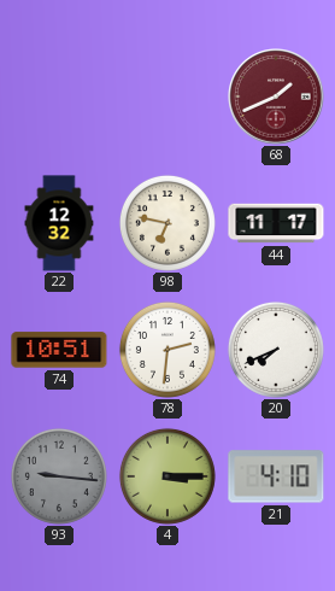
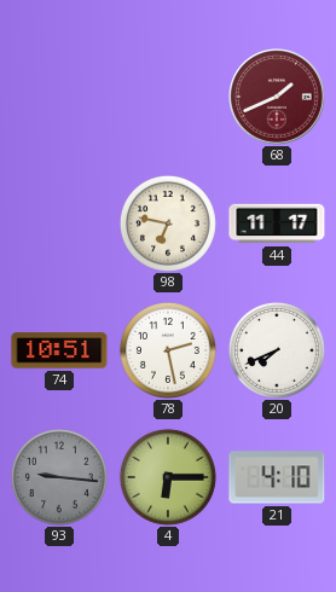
22: 12:32 -> none (59, 223)
78: 2:31 -> 2:28 (168, 350)
4: 3:15 -> 6:15 (168, 477)
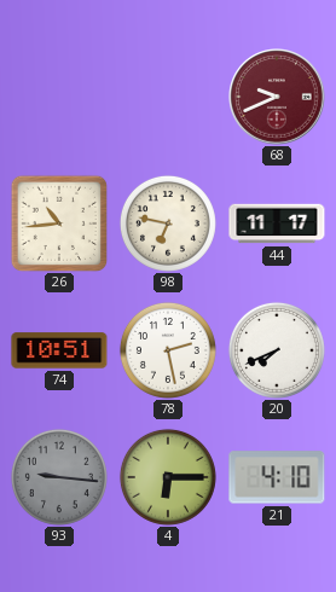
68: 1:41 -> 9:41 (277, 97)
26: none -> 10:44 (58, 222)
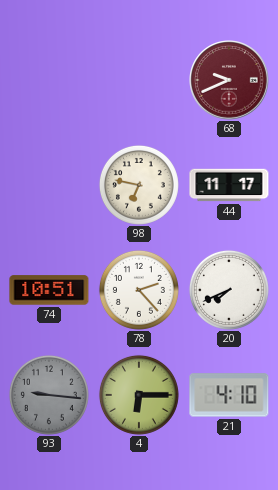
26: 10:44 -> none (58, 222)
78: 2:28 -> 2:23 (139, 290)
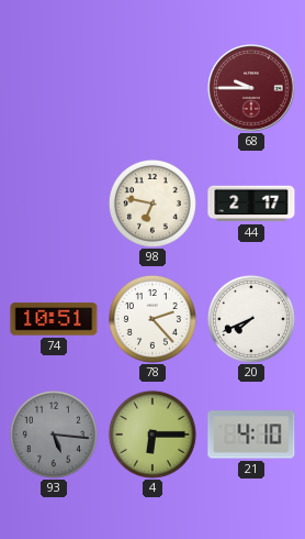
68: 9:41 -> 9:45 (251, 88)
44: 11:17 -> 2:17 (251, 204)
93: 9:16 -> 5:16 (54, 435)
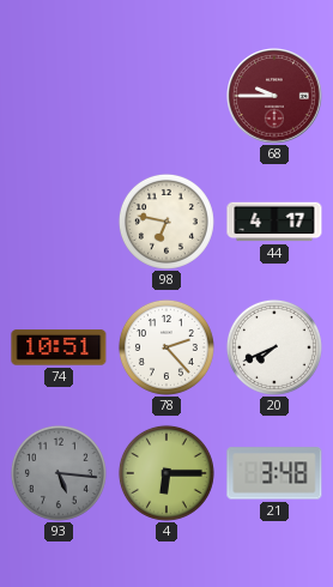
44: 2:17 -> 4:17 (274, 222)
21: 4:10 -> 3:48 (274, 473)
